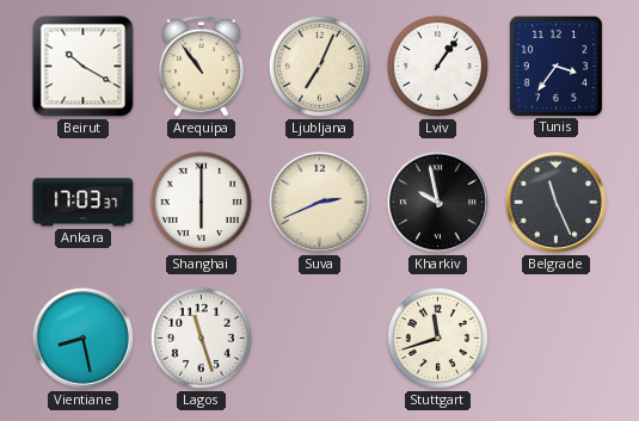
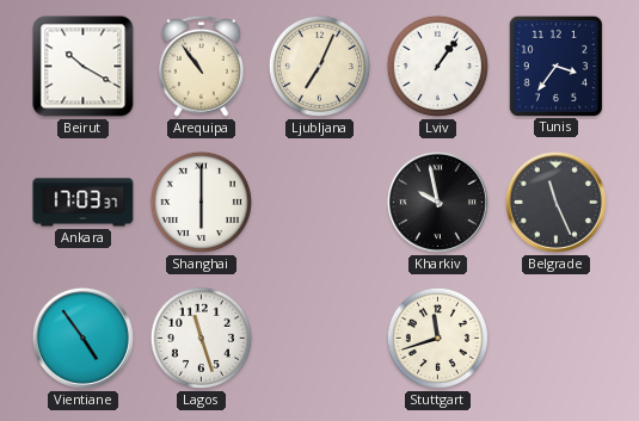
Suva: 2:41 -> none (319, 202)
Vientiane: 8:28 -> 4:54 (82, 338)
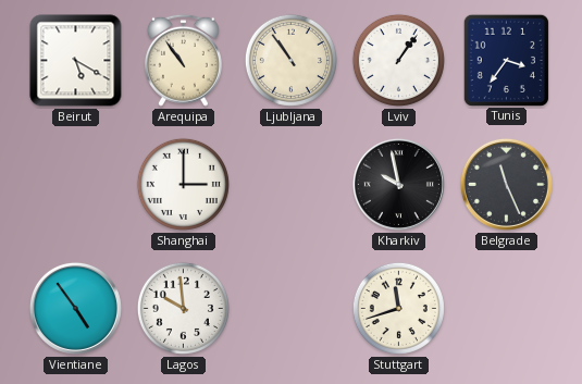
Beirut: 10:20 -> 5:20 (76, 61)
Ljubljana: 7:04 -> 10:54 (290, 60)
Ankara: 17:03 -> none (84, 203)
Shanghai: 6:00 -> 3:00 (183, 184)
Lagos: 11:27 -> 9:59 (183, 308)
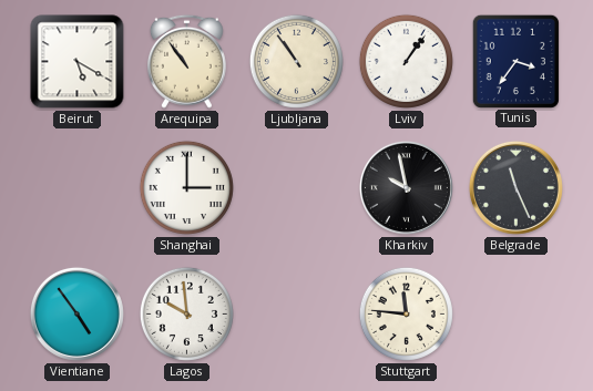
Stuttgart: 11:42 -> 11:46 (406, 313)
